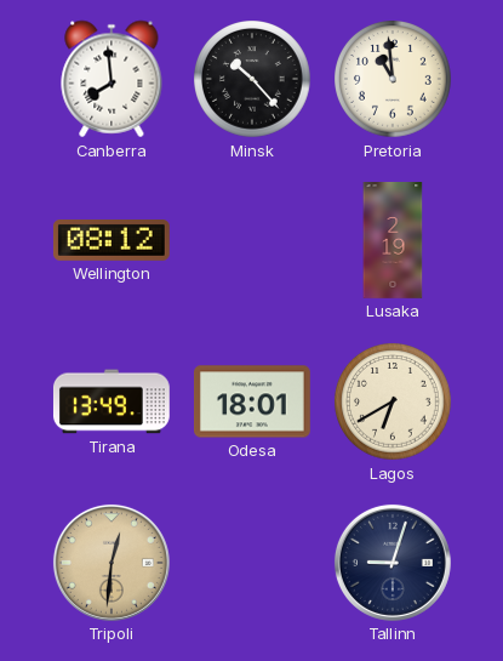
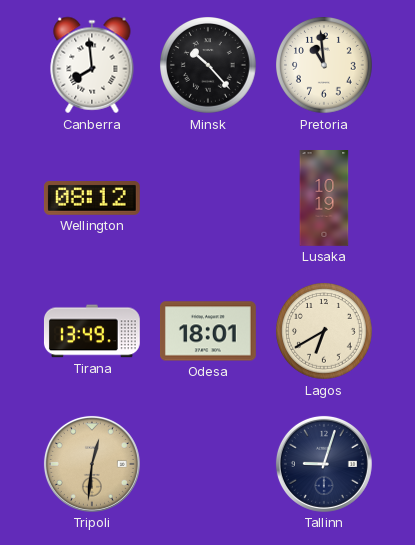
Lusaka: 2:19 -> 10:19 (324, 199)
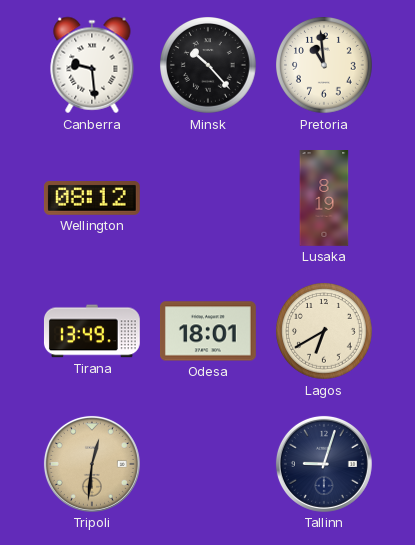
Canberra: 7:59 -> 9:29 (92, 65)
Lusaka: 10:19 -> 8:19 (324, 199)
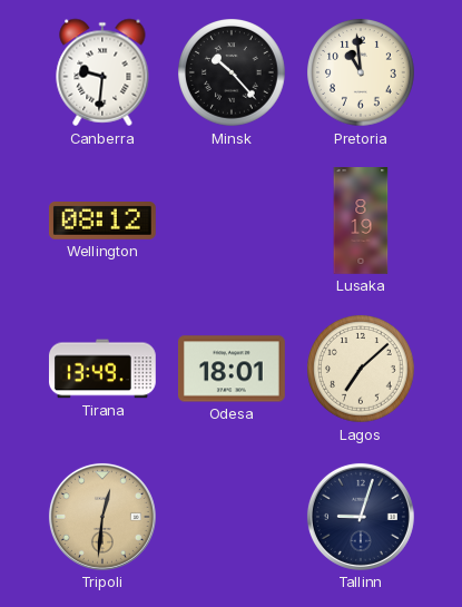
Canberra: 9:29 -> 9:31 (102, 72)
Lagos: 6:40 -> 7:08 (362, 370)
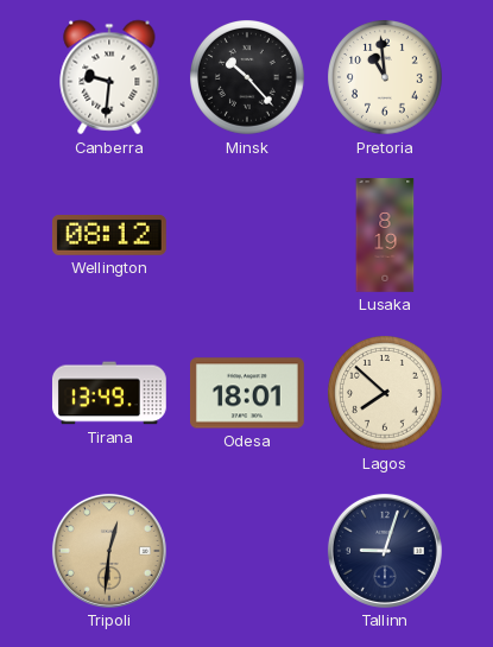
Lagos: 7:08 -> 7:52 (386, 394)
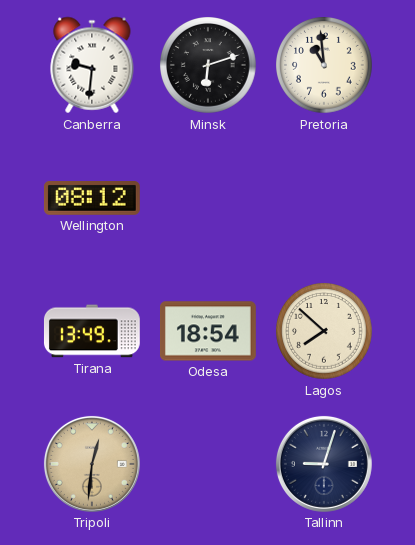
Minsk: 10:23 -> 6:12 (209, 66)
Lusaka: 8:19 -> none (385, 236)
Odesa: 18:01 -> 18:54 (209, 331)
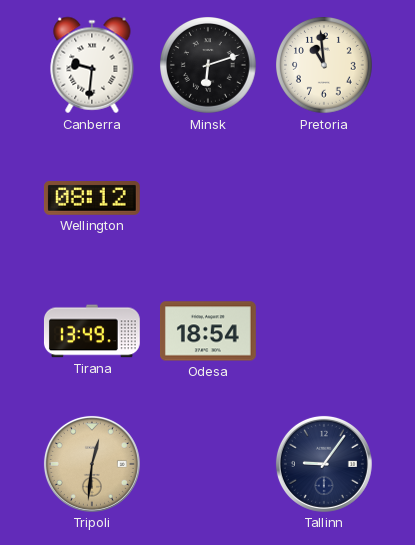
Lagos: 7:52 -> none (325, 332)
Tallinn: 9:03 -> 9:06 (324, 464)
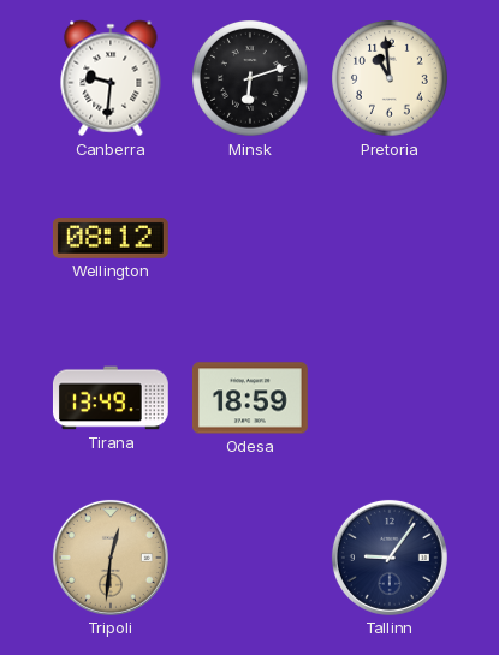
Odesa: 18:54 -> 18:59 (251, 398)
